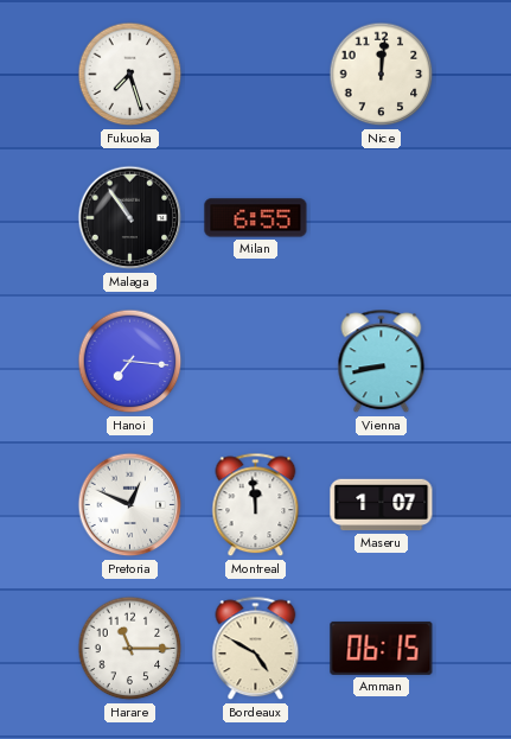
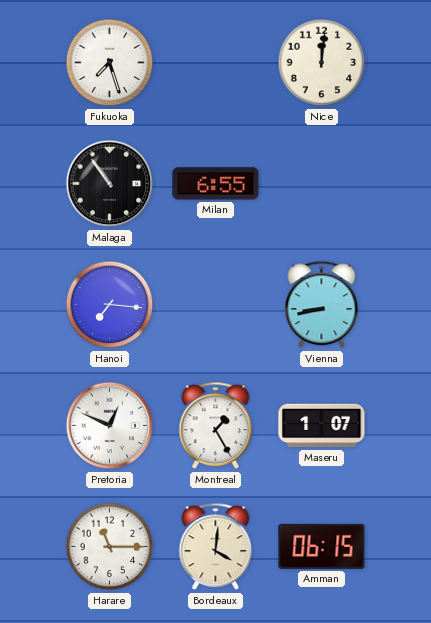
Montreal: 11:59 -> 1:25 (216, 426)
Bordeaux: 4:50 -> 4:01 (216, 547)
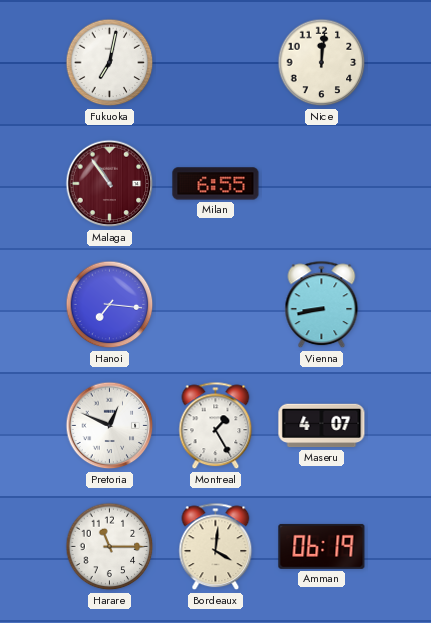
Fukuoka: 7:27 -> 7:02 (110, 63)
Malaga dial: black -> burgundy (110, 184)
Maseru: 1:07 -> 4:07 (322, 426)
Amman: 06:15 -> 06:19 (322, 546)
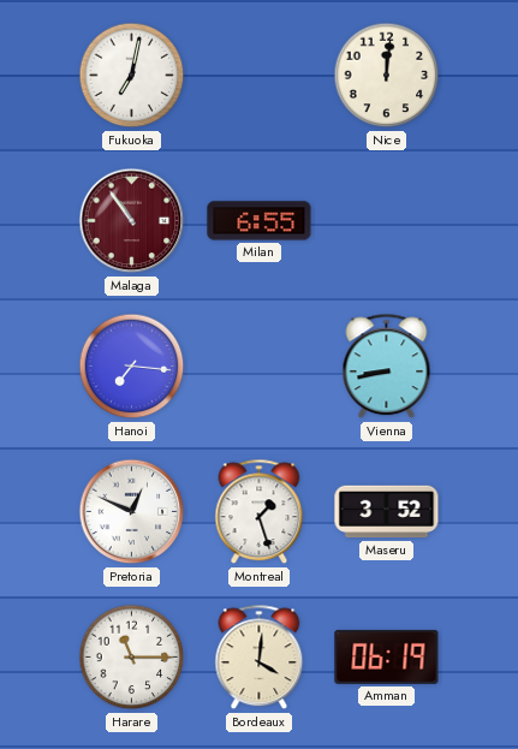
Montreal: 1:25 -> 1:27 (260, 512)
Maseru: 4:07 -> 3:52 (387, 512)
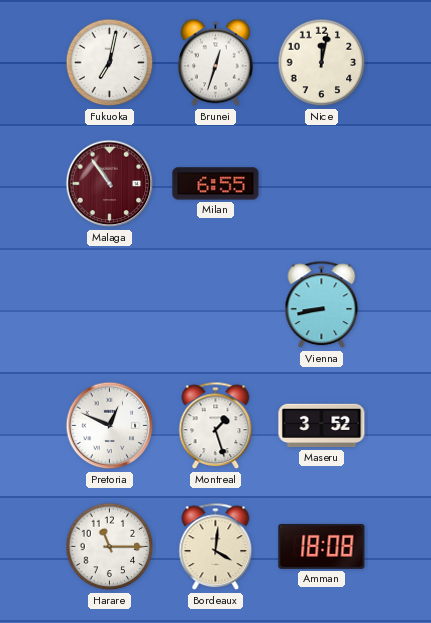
Brunei: none -> 12:33 (215, 63)
Nice: 12:01 -> 12:02 (322, 63)
Hanoi: 7:16 -> none (132, 367)
Amman: 06:19 -> 18:08 (322, 546)
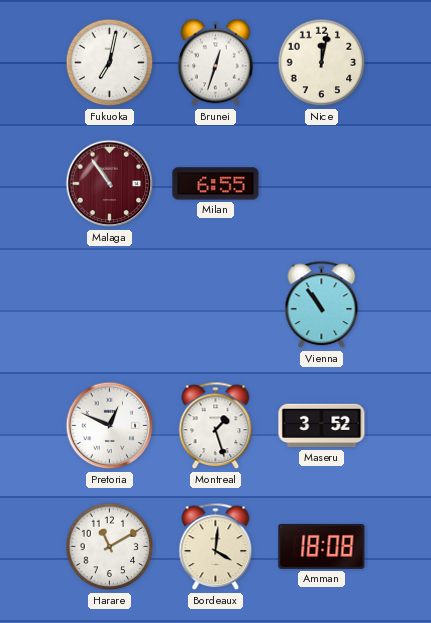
Vienna: 8:43 -> 10:54 (322, 305)
Harare: 11:15 -> 11:10 (110, 547)
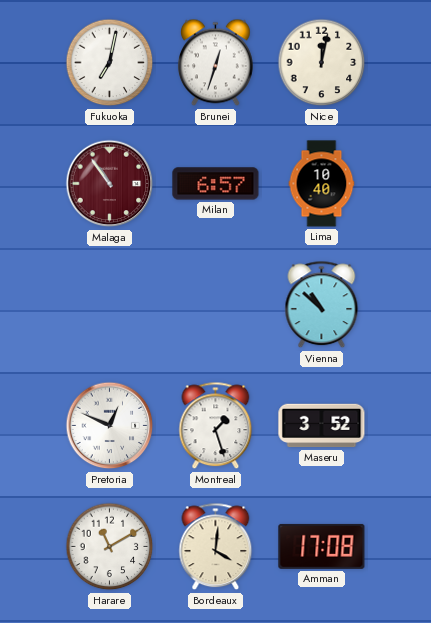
Milan: 6:55 -> 6:57 (216, 184)
Lima: none -> 10:40 (322, 184)
Vienna: 10:54 -> 10:52 (322, 305)
Amman: 18:08 -> 17:08 (322, 546)
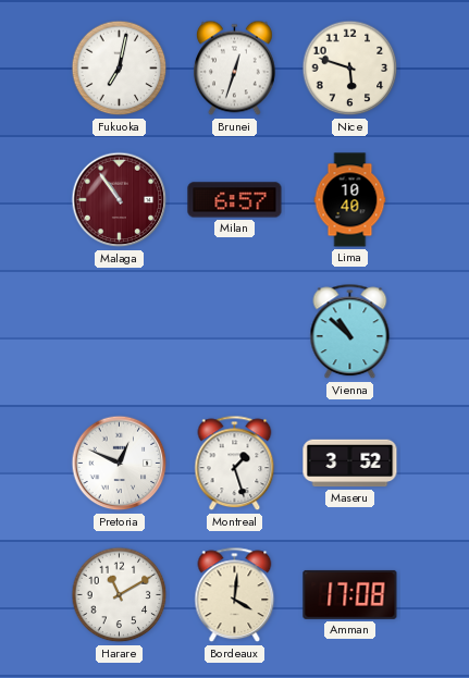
Nice: 12:02 -> 5:48 (350, 69)
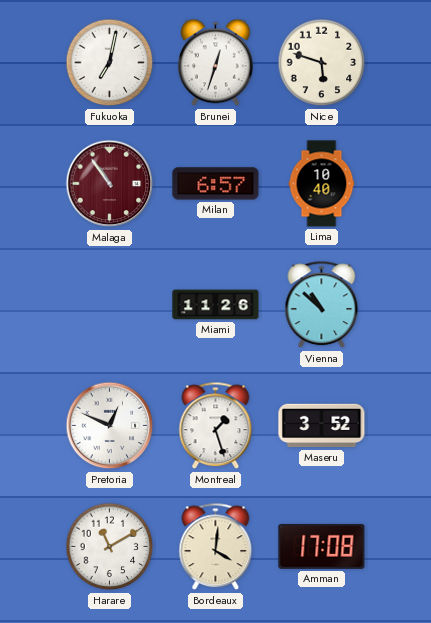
Miami: none -> 11:26 (216, 305)
